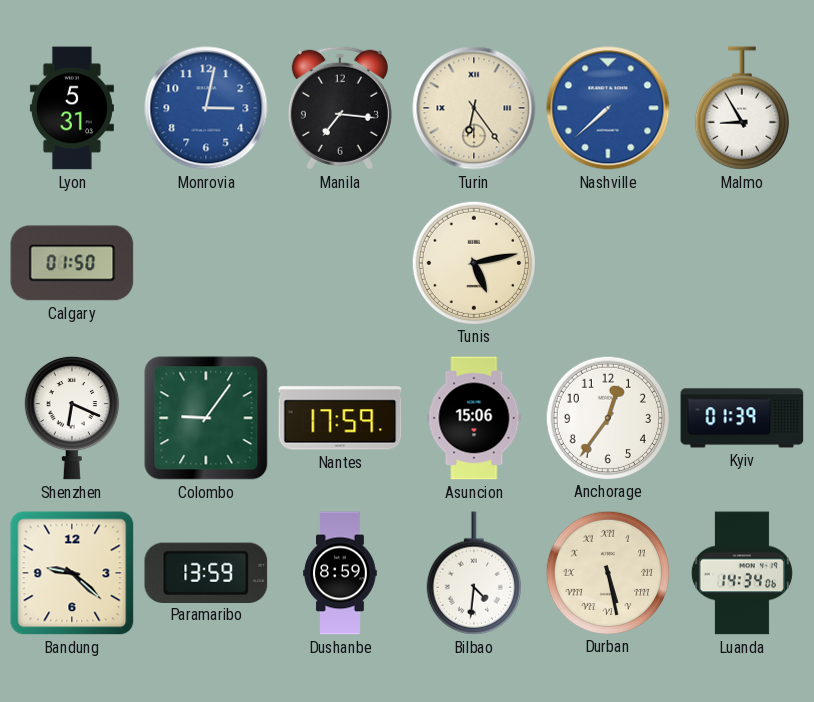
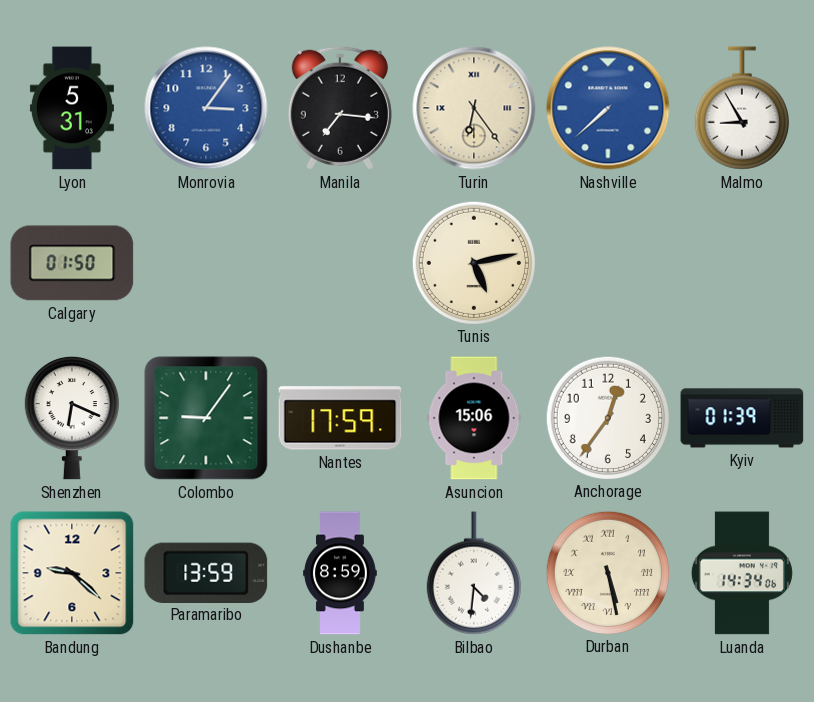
Monrovia: 3:02 -> 3:06 (206, 108)
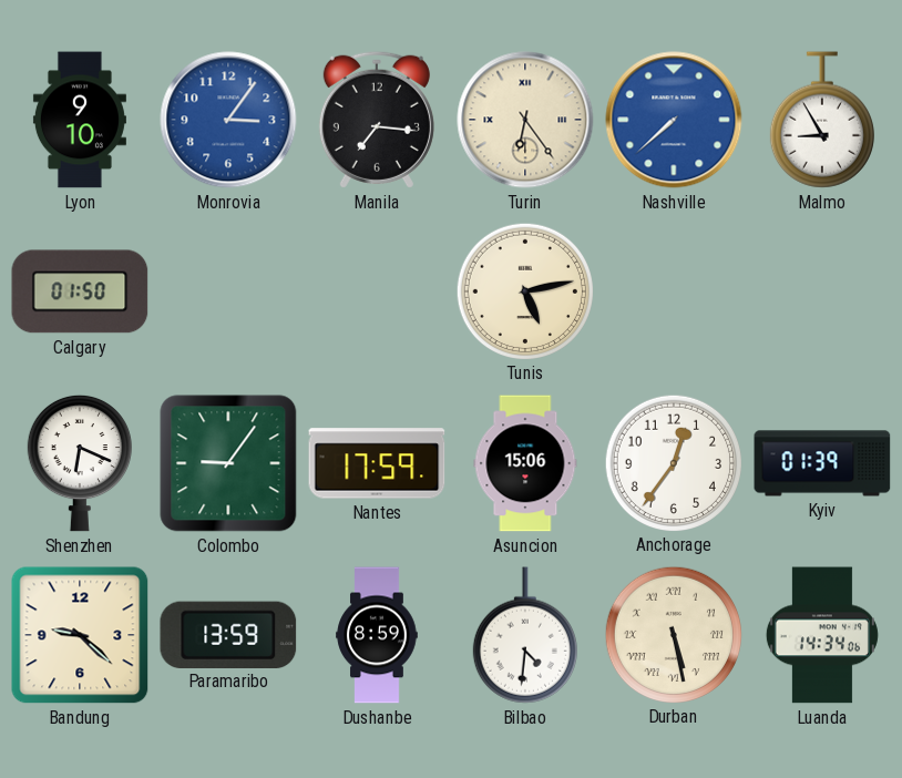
Lyon: 5:31 -> 9:10 (80, 120)
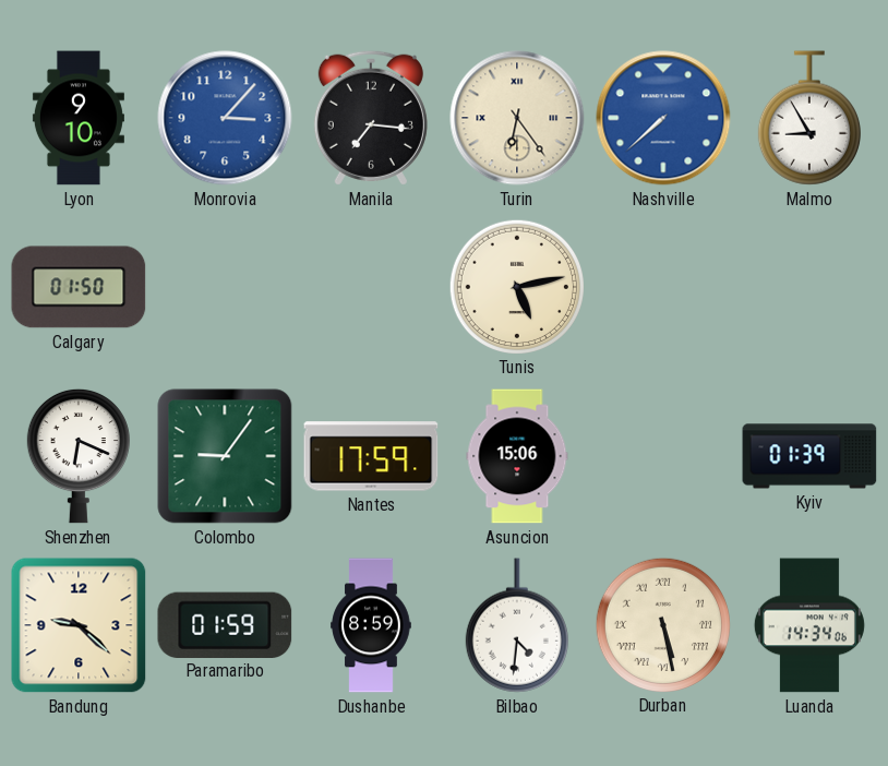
Monrovia: 3:06 -> 3:07 (225, 118)
Anchorage: 12:36 -> none (673, 462)
Paramaribo: 13:59 -> 01:59 (225, 624)
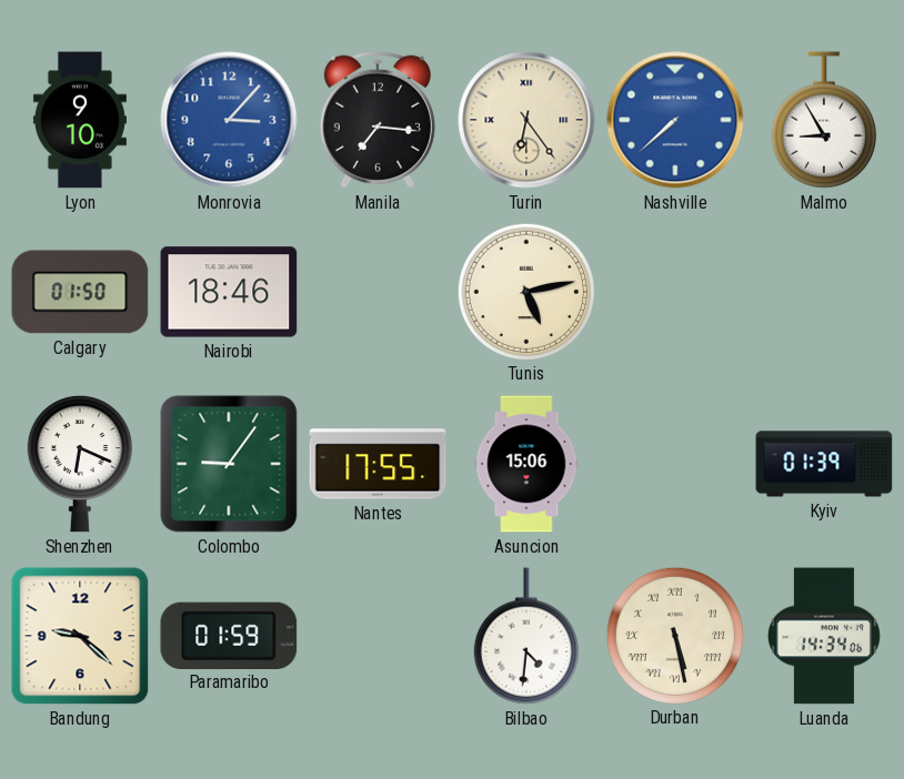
Nairobi: none -> 18:46 (229, 292)
Nantes: 17:59 -> 17:55 (378, 464)
Dushanbe: 8:59 -> none (371, 625)
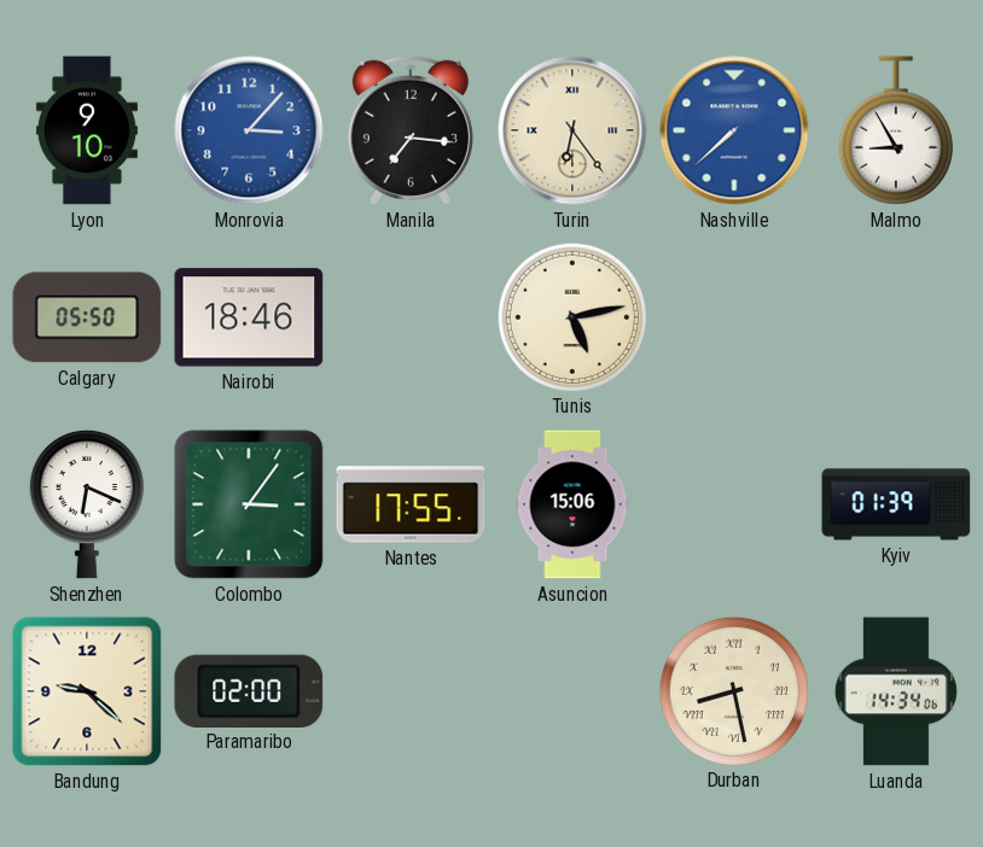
Calgary: 01:50 -> 05:50 (87, 317)
Colombo: 9:06 -> 3:06 (249, 504)
Paramaribo: 01:59 -> 02:00 (249, 690)
Bilbao: 4:31 -> none (526, 636)
Durban: 5:28 -> 8:28 (733, 690)
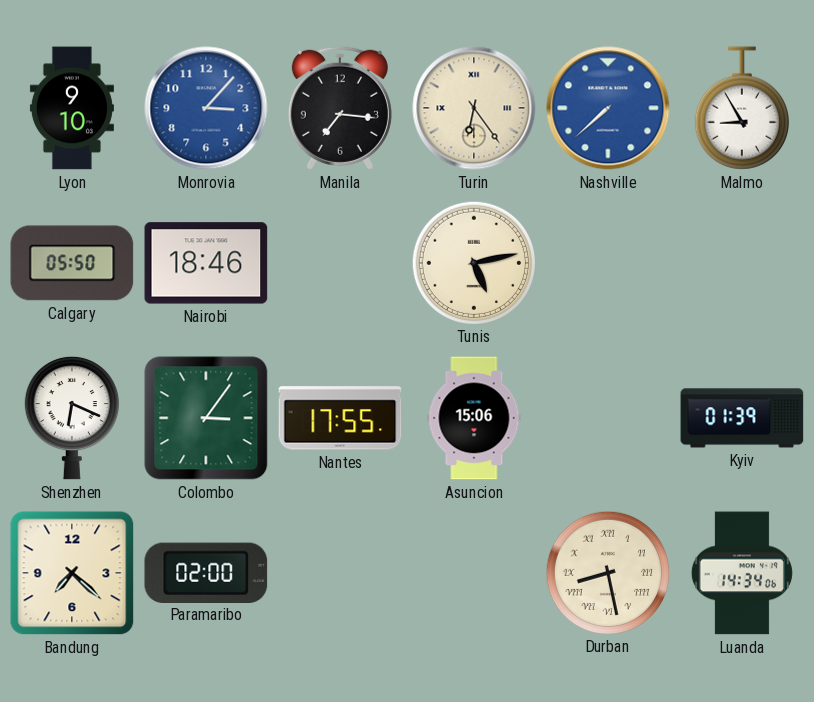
Bandung: 9:22 -> 7:22 (72, 573)
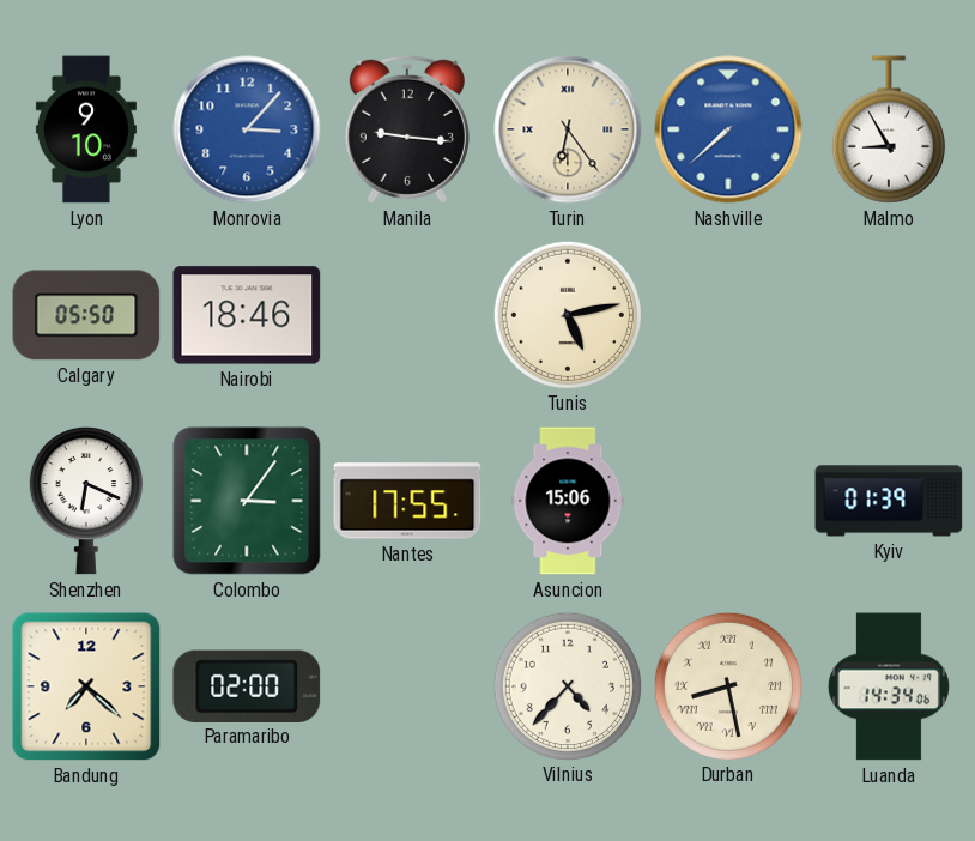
Manila: 7:16 -> 9:16 (407, 129)
Vilnius: none -> 4:37 (567, 685)
